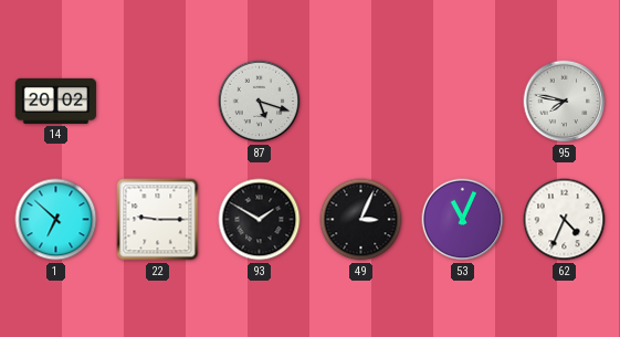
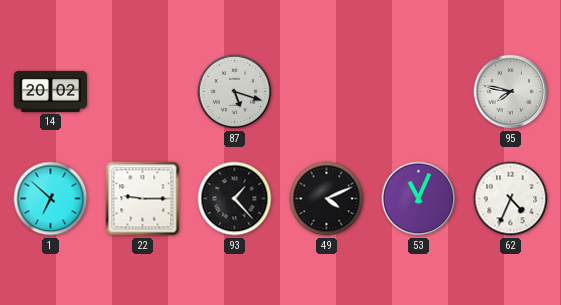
93: 1:50 -> 1:23 (235, 199)
49: 3:04 -> 4:11 (327, 199)
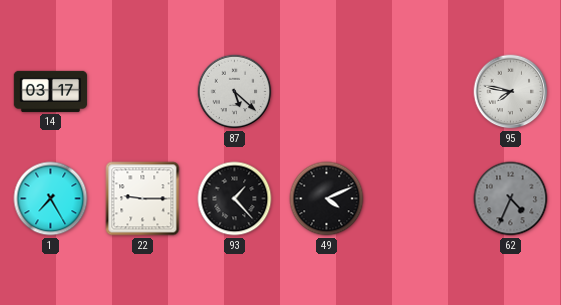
14: 20:02 -> 03:17 (51, 91)
87: 5:18 -> 5:22 (235, 92)
1: 6:52 -> 7:25 (51, 199)
53: 11:04 -> none (419, 199)
62 dial: white -> grey (511, 199)
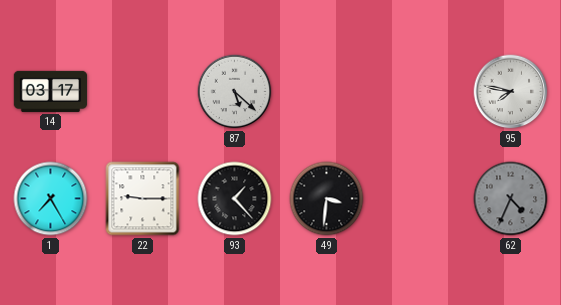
49: 4:11 -> 3:31 (327, 199)
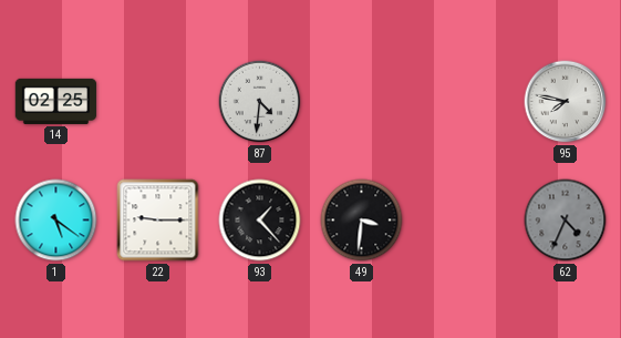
14: 03:17 -> 02:25 (56, 101)
87: 5:22 -> 4:31 (260, 102)
1: 7:25 -> 5:21 (56, 221)
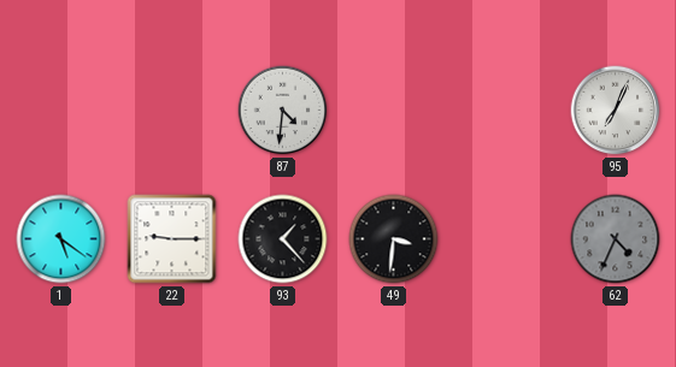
14: 02:25 -> none (56, 101)
95: 7:47 -> 7:04 (616, 111)
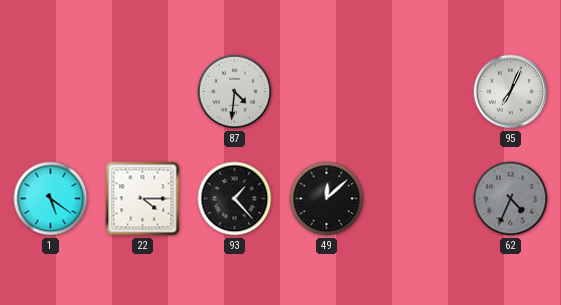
22: 9:15 -> 4:15 (143, 199)
49: 3:31 -> 12:08 (327, 199)
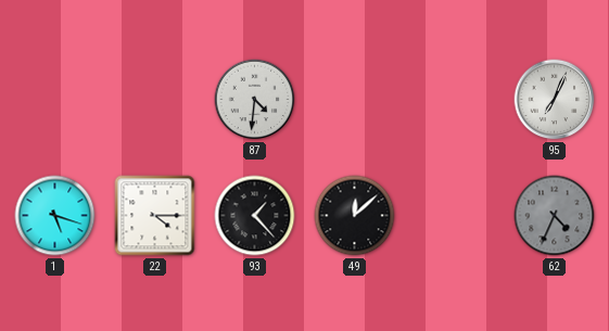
1: 5:21 -> 5:18 (55, 216)
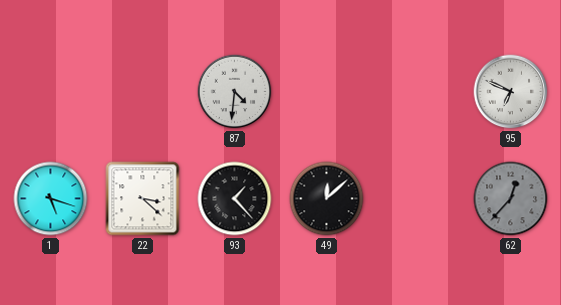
95: 7:04 -> 6:49 (511, 92)
22: 4:15 -> 3:22 (143, 199)
62: 4:34 -> 12:37 (511, 199)
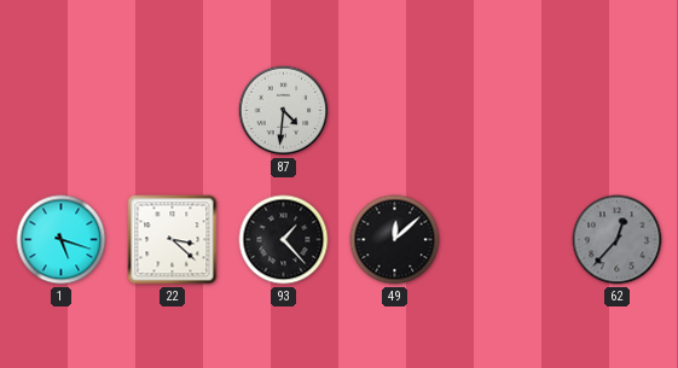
95: 6:49 -> none (511, 92)
